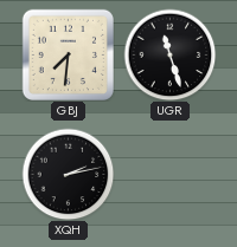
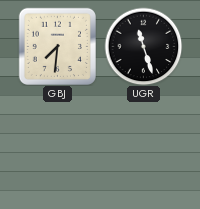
XQH: 2:13 -> none (68, 174)
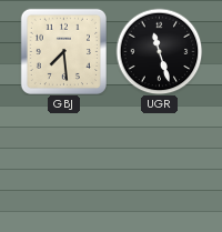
GBJ: 7:31 -> 7:29 (63, 51)
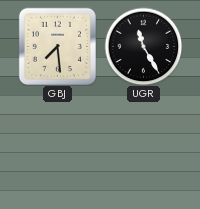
UGR: 11:27 -> 11:25 (143, 46)
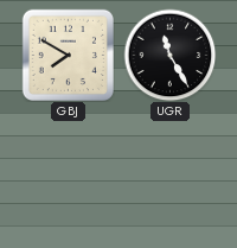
GBJ: 7:29 -> 7:50 (68, 55)
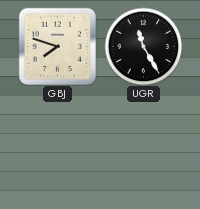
GBJ: 7:50 -> 7:48 (57, 46)
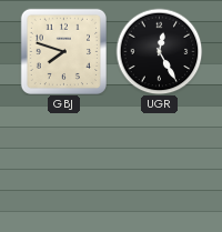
UGR: 11:25 -> 12:25 (159, 51)
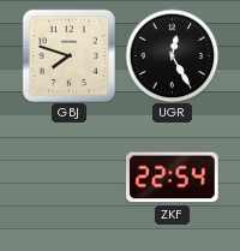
ZKF: none -> 22:54 (173, 178)
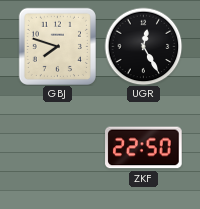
ZKF: 22:54 -> 22:50 (144, 148)
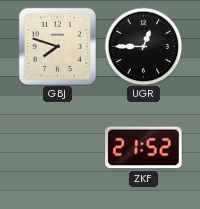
UGR: 12:25 -> 12:45 (143, 46)
ZKF: 22:50 -> 21:52 (144, 148)
